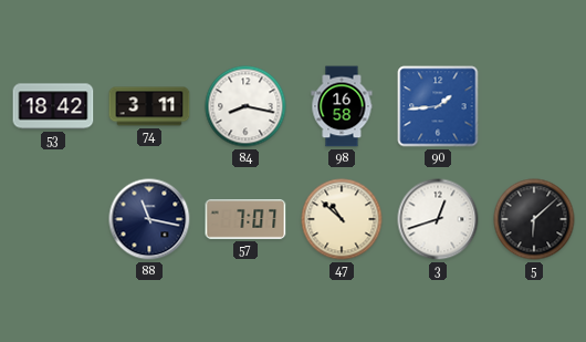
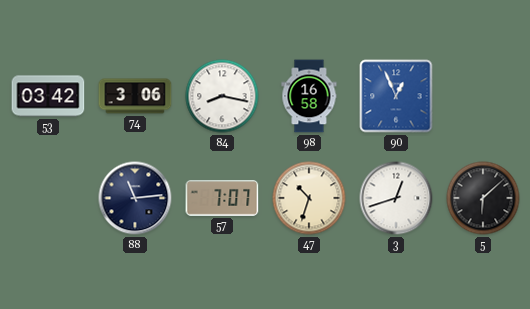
53: 18:42 -> 03:42 (48, 96)
74: 3:11 -> 3:06 (135, 96)
90: 1:44 -> 12:56 (396, 96)
88: 11:17 -> 11:14 (135, 198)
47: 10:52 -> 10:33 (309, 198)
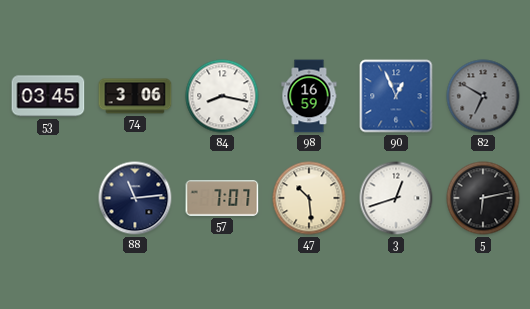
53: 03:42 -> 03:45 (48, 96)
98: 16:58 -> 16:59 (309, 96)
82: none -> 6:50 (483, 96)
47: 10:33 -> 10:29 (309, 198)
5: 6:08 -> 6:13 (483, 198)
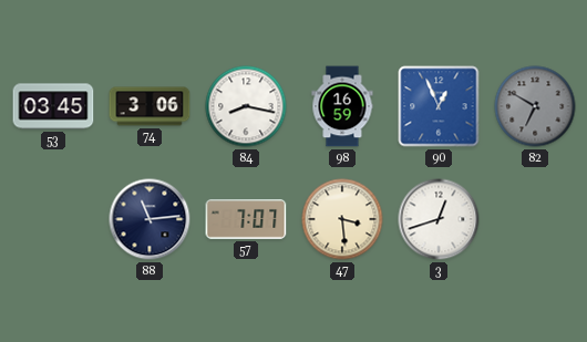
47: 10:29 -> 3:29 (342, 219)
5: 6:13 -> none (483, 198)
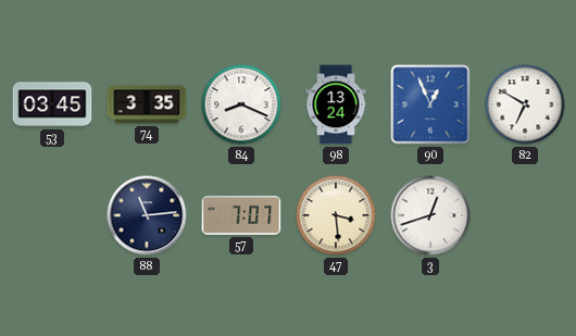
74: 3:06 -> 3:35 (147, 104)
84: 8:17 -> 8:19 (241, 104)
98: 16:59 -> 13:24 (336, 104)
82 dial: grey -> white (525, 104)
